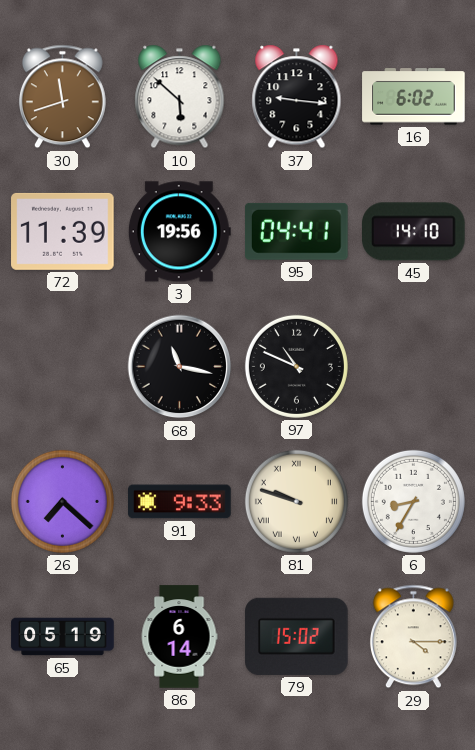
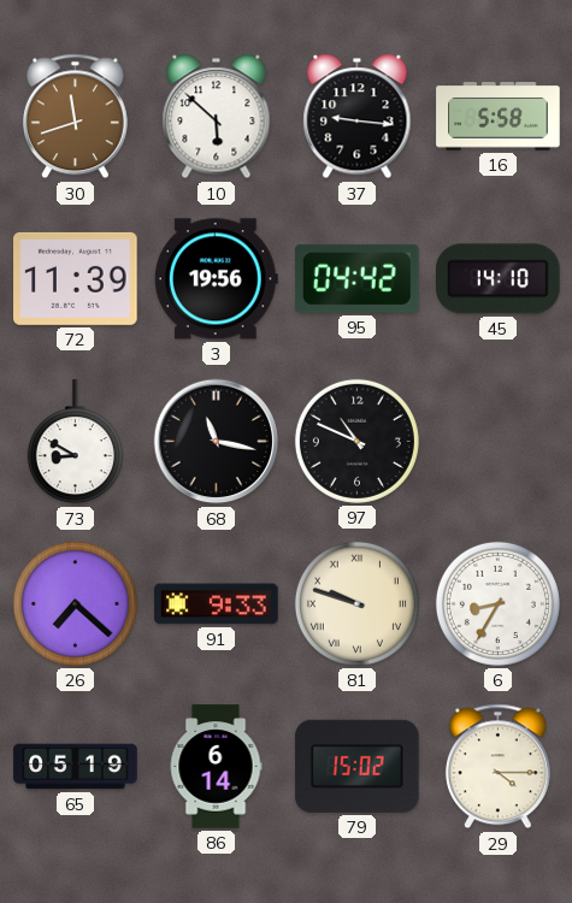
16: 6:02 -> 5:58 (499, 117)
95: 04:41 -> 04:42 (358, 278)
73: none -> 8:50 (75, 442)
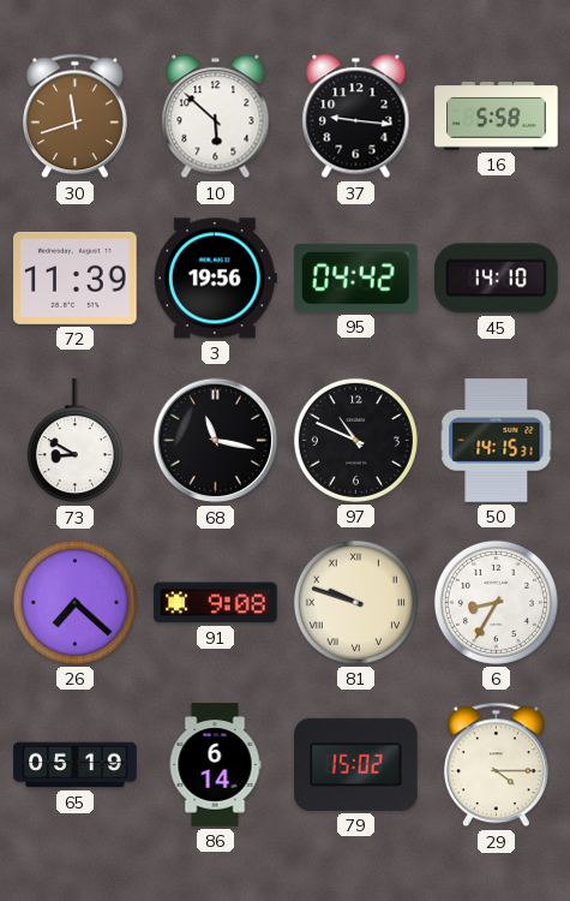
50: none -> 14:15 (497, 441)
91: 9:33 -> 9:08 (216, 603)
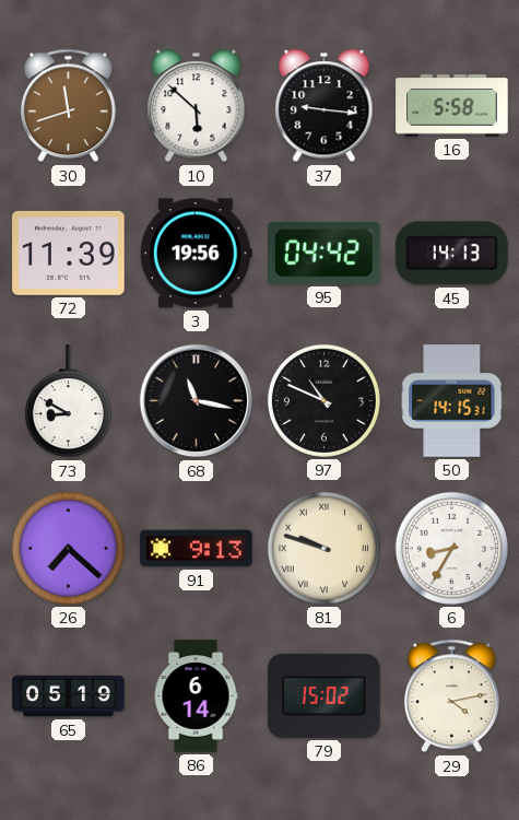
45: 14:10 -> 14:13 (452, 254)
91: 9:08 -> 9:13 (197, 549)
29: 4:15 -> 4:13 (451, 696)
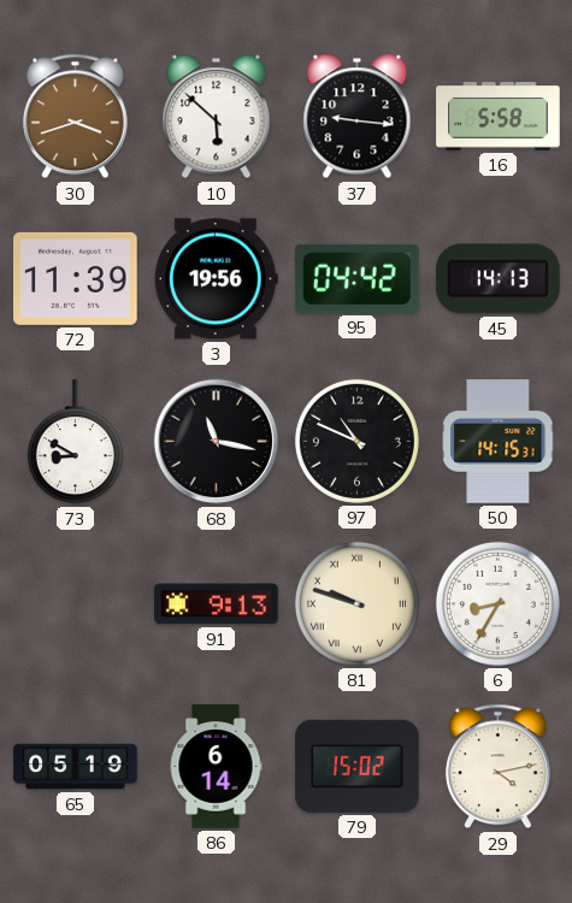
30: 11:42 -> 3:42 (75, 117)
26: 7:22 -> none (68, 548)
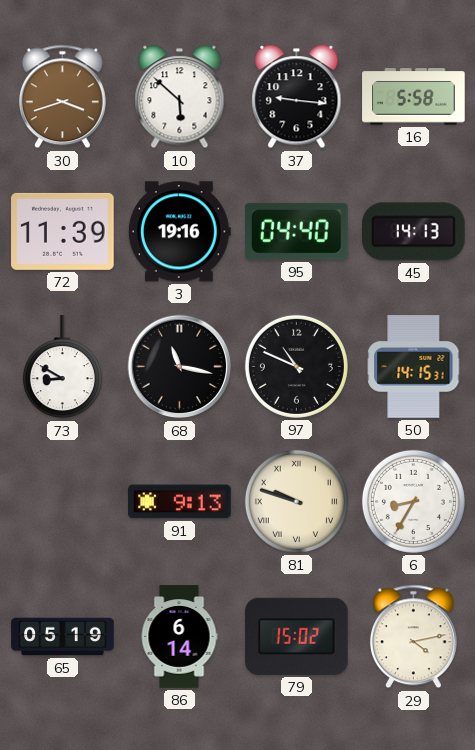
3: 19:56 -> 19:16 (179, 232)
95: 04:42 -> 04:40 (297, 231)
